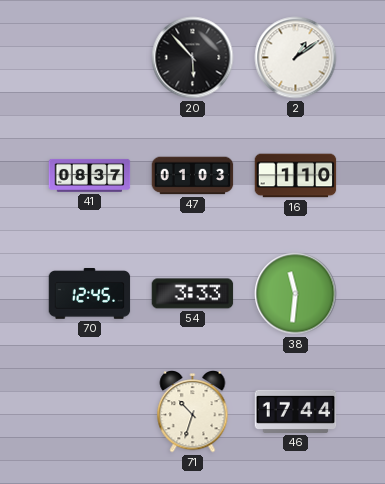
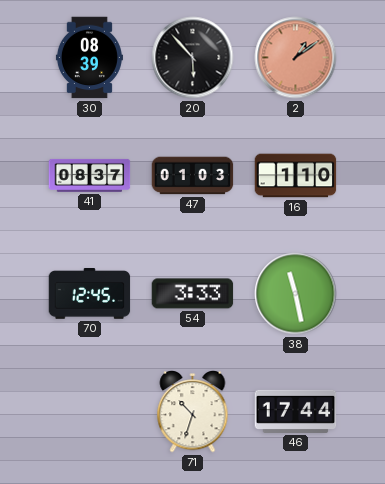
30: none -> 08:39 (89, 58)
2 dial: white -> salmon (296, 58)
38: 11:31 -> 11:28 (296, 294)
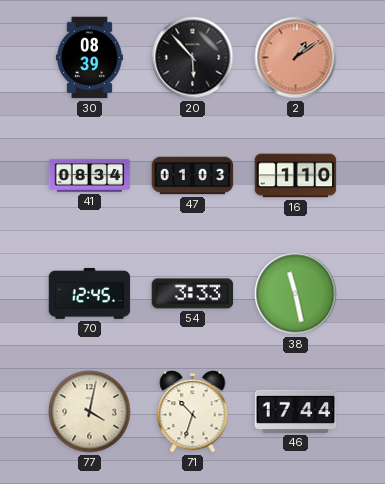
41: 08:37 -> 08:34 (90, 175)
77: none -> 4:02 (90, 412)
